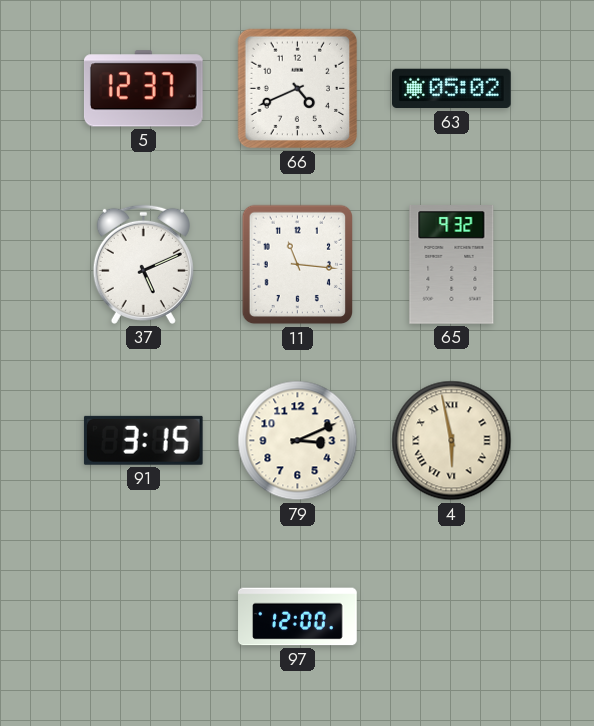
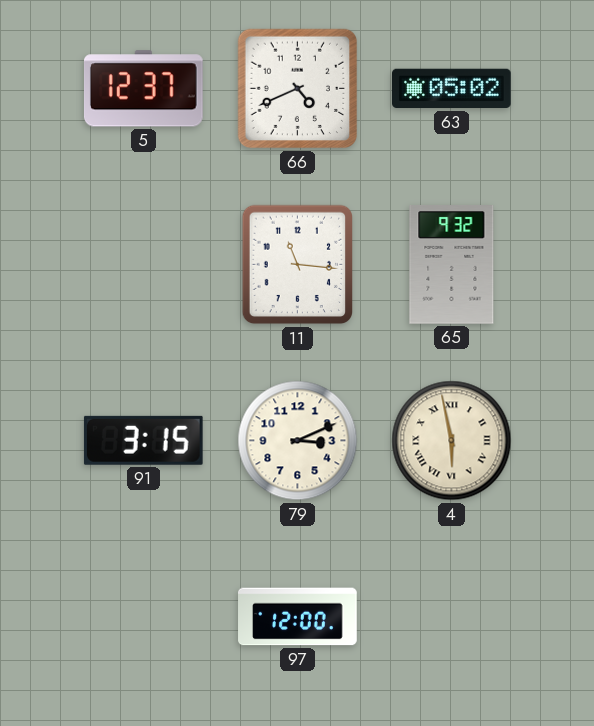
37: 5:11 -> none (143, 264)
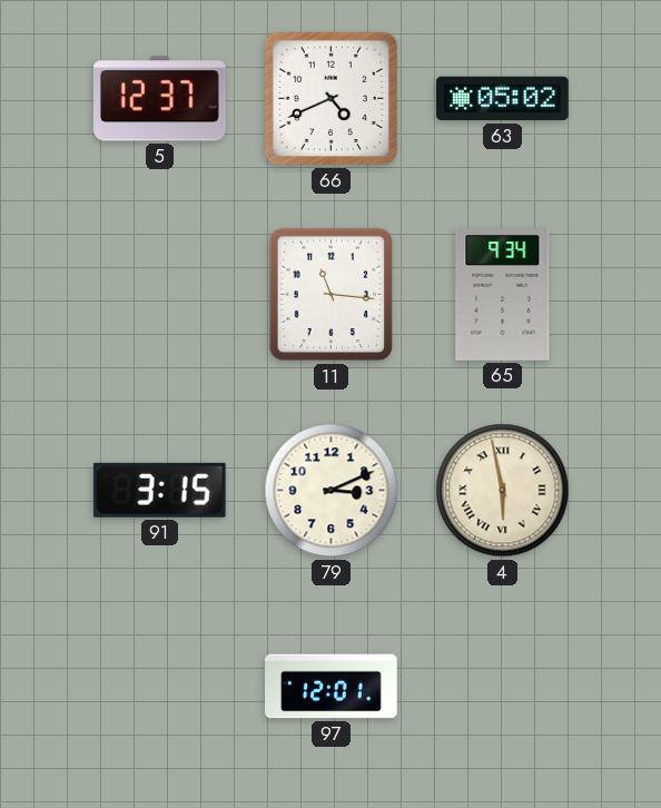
65: 9:32 -> 9:34 (503, 295)
97: 12:00 -> 12:01 (332, 687)
